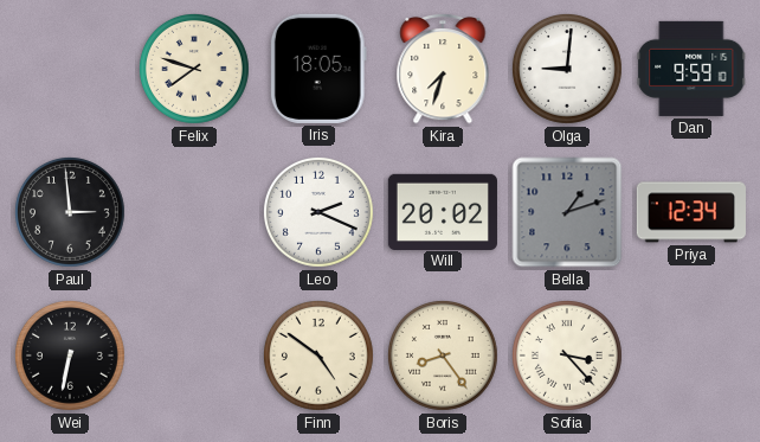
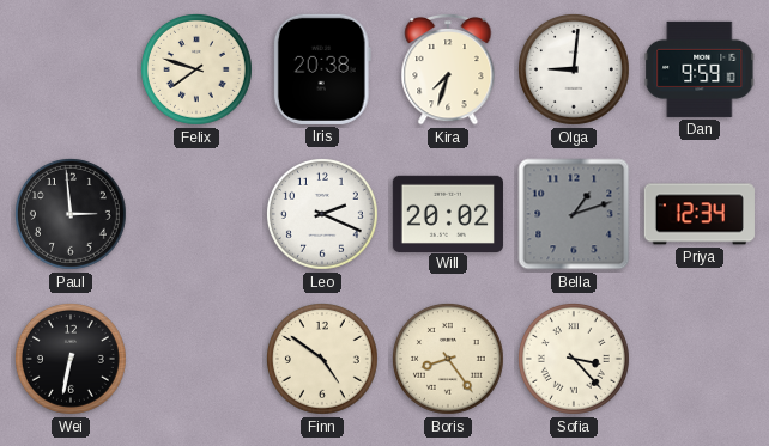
Iris: 18:05 -> 20:38 (322, 69)
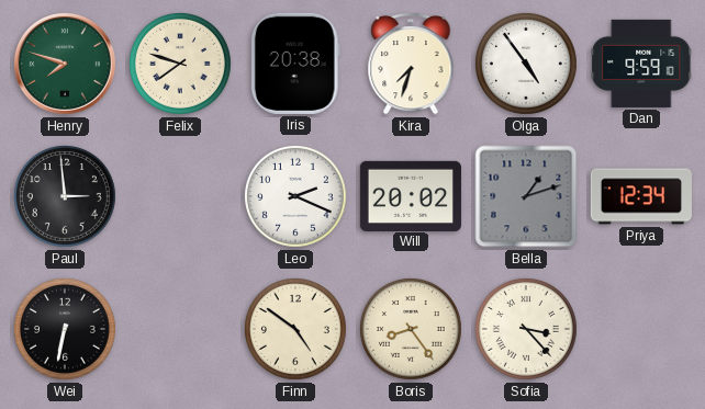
Henry: none -> 7:48 (65, 64)
Olga: 9:01 -> 4:54 (526, 64)
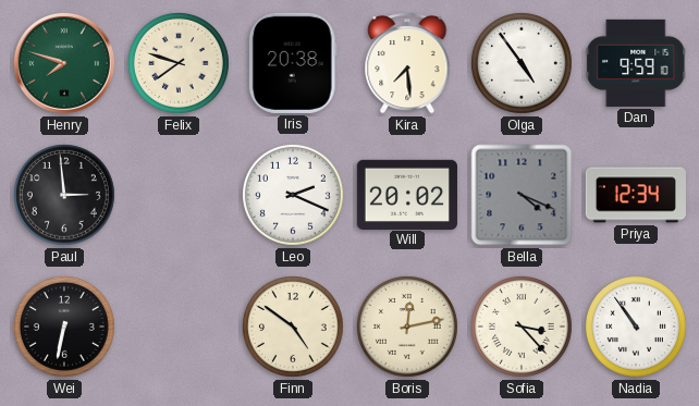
Kira: 7:33 -> 7:29 (407, 63)
Bella: 1:12 -> 4:19 (522, 195)
Boris: 8:24 -> 12:13 (407, 327)
Nadia: none -> 10:54 (636, 327)
